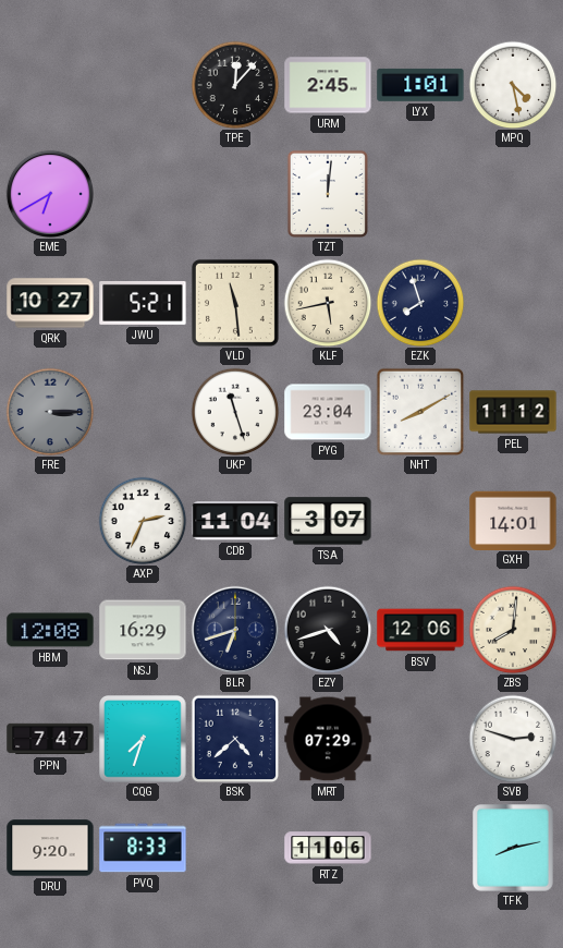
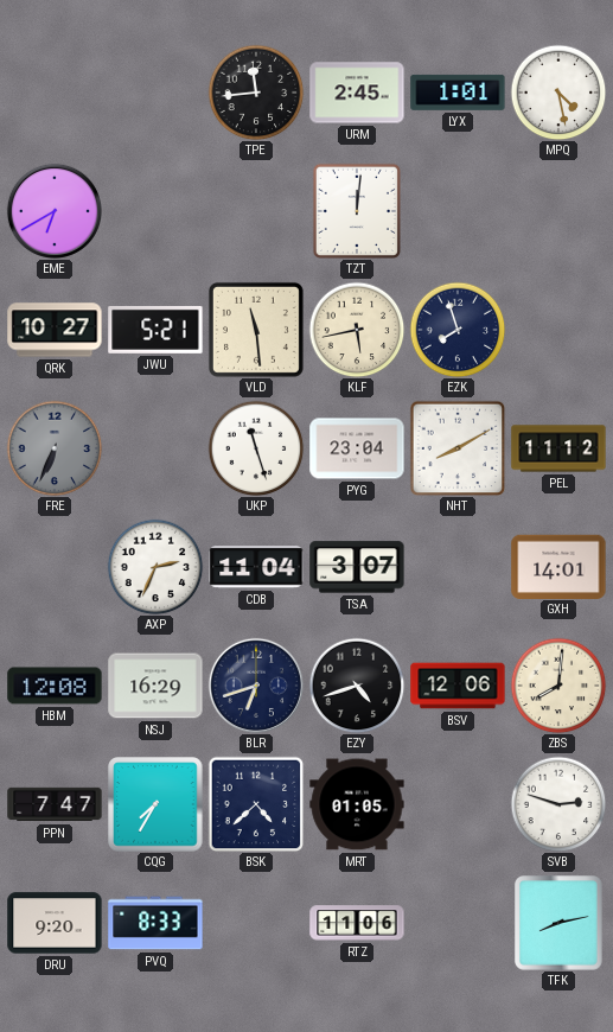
TPE: 12:07 -> 11:44 (256, 93)
FRE: 3:15 -> 6:34 (55, 448)
CQG: 7:33 -> 7:35 (155, 804)
MRT: 07:29 -> 01:05 (357, 804)
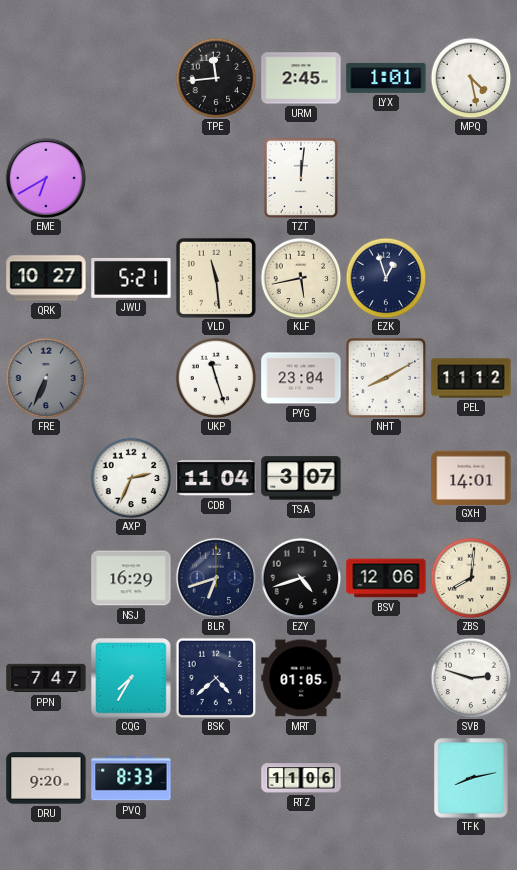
EZK: 7:57 -> 12:57 (386, 278)
HBM: 12:08 -> none (55, 686)
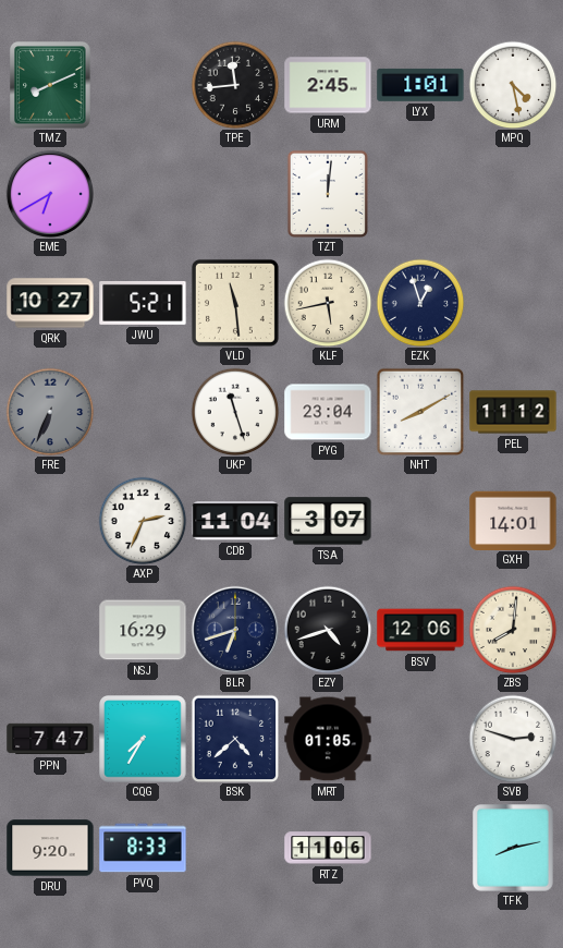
TMZ: none -> 8:11 (50, 85)
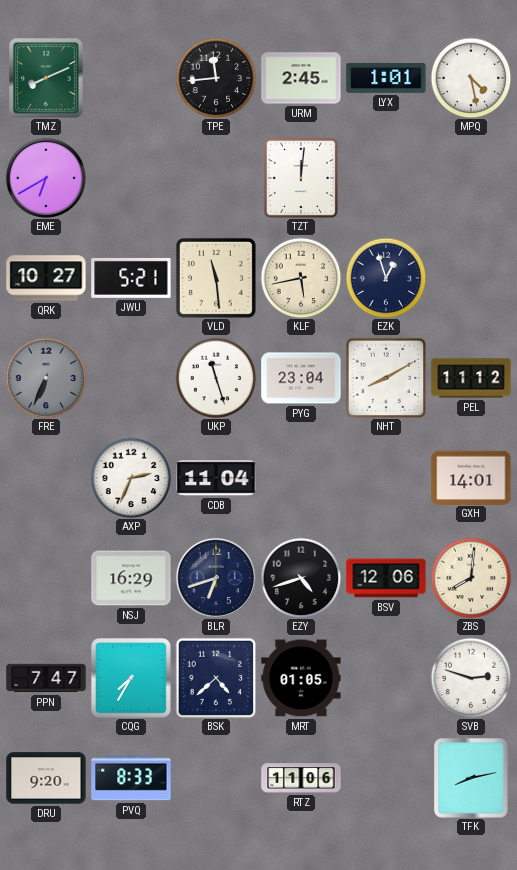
TSA: 3:07 -> none (328, 521)
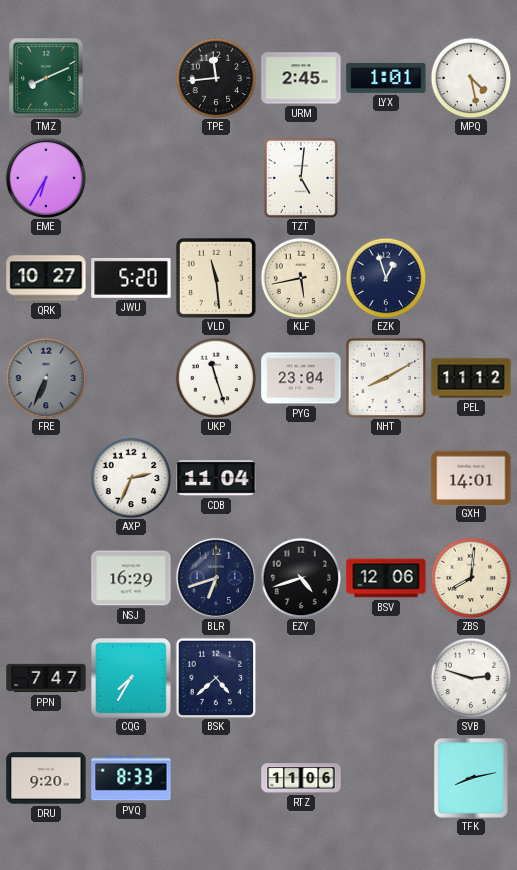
EME: 6:40 -> 6:35 (45, 177)
TZT: 12:01 -> 5:01 (300, 177)
JWU: 5:21 -> 5:20 (131, 278)
MRT: 01:05 -> none (301, 678)
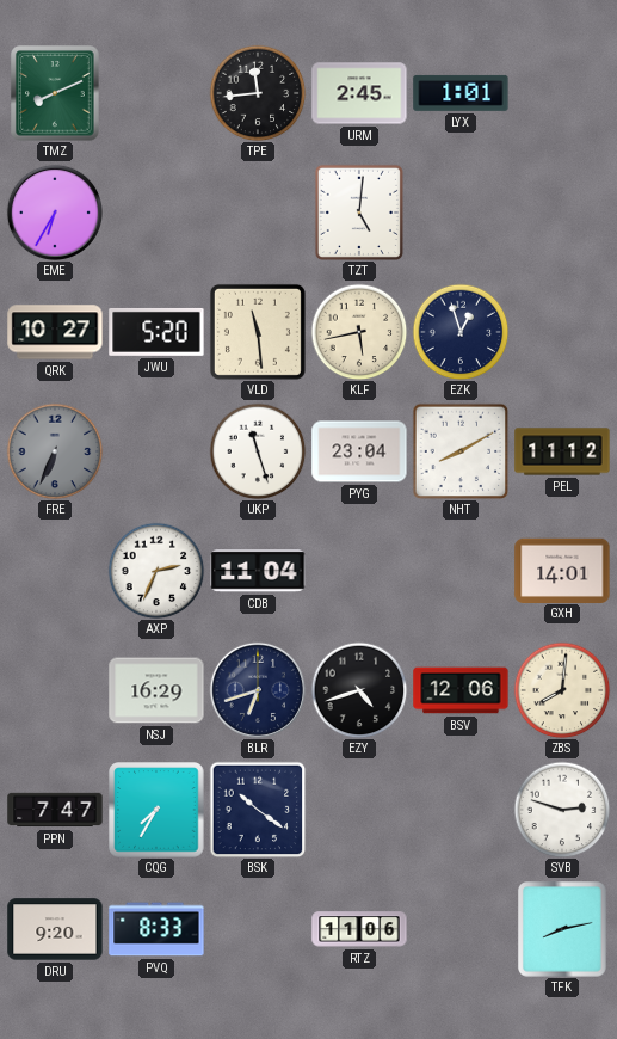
MPQ: 4:28 -> none (471, 78)
BSK: 4:38 -> 10:21 (258, 810)
